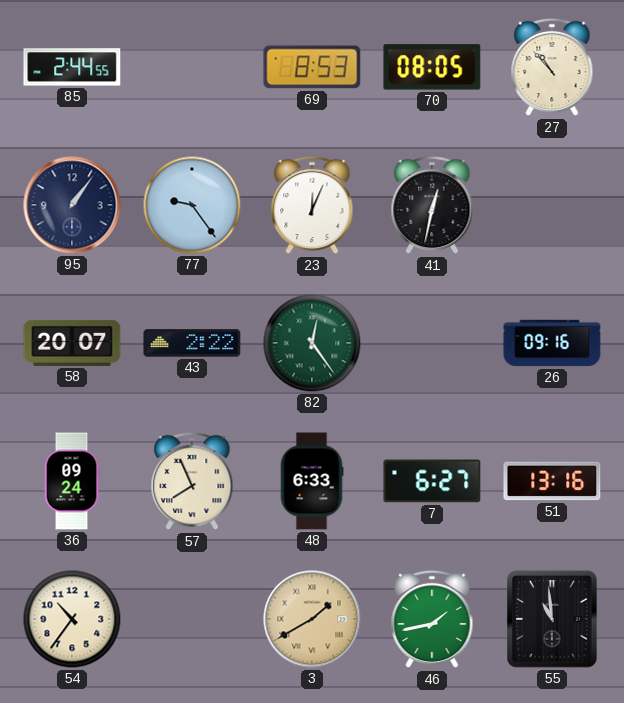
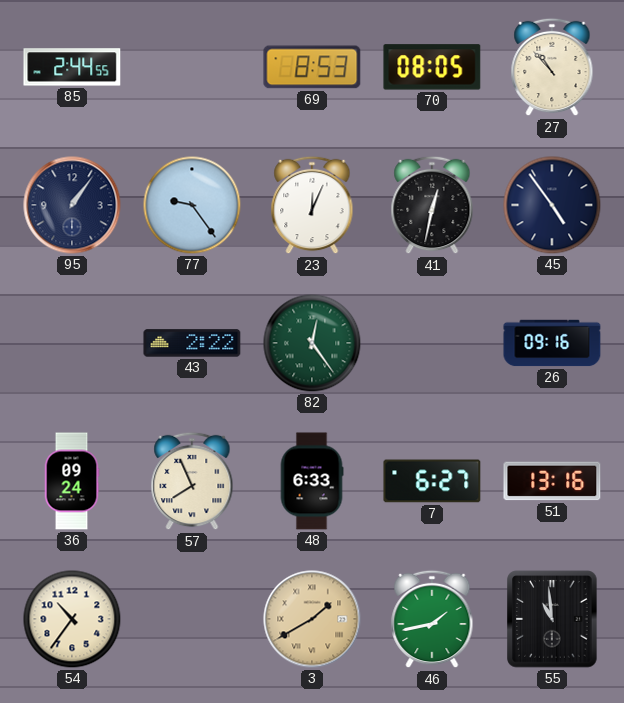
45: none -> 4:54 (552, 205)
58: 20:07 -> none (72, 343)
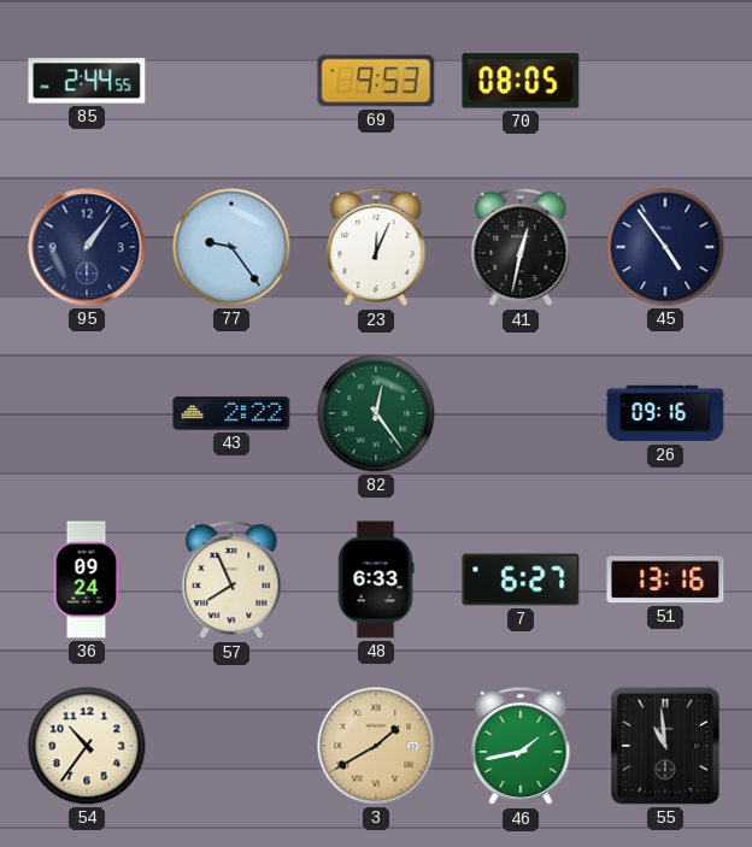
69: 8:53 -> 9:53 (376, 81)
27: 10:53 -> none (552, 67)
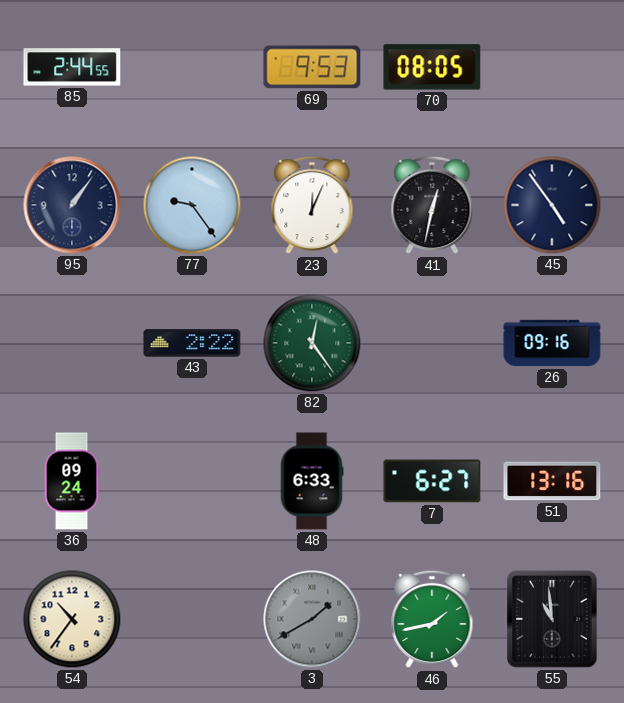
57: 7:56 -> none (231, 580)
3 dial: champagne -> grey (312, 619)
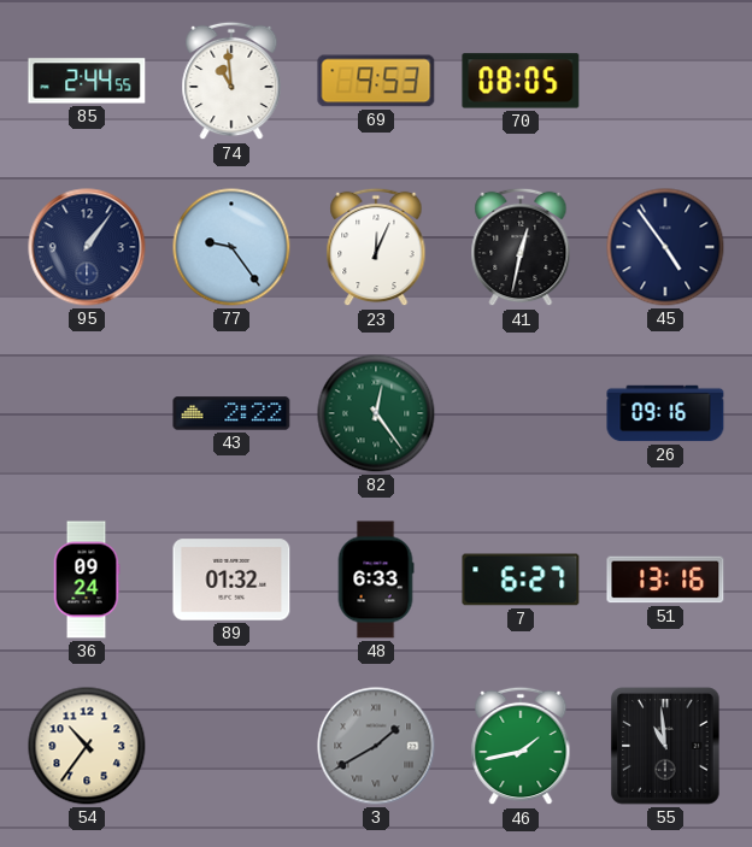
74: none -> 10:59 (231, 81)
89: none -> 01:32 (231, 580)
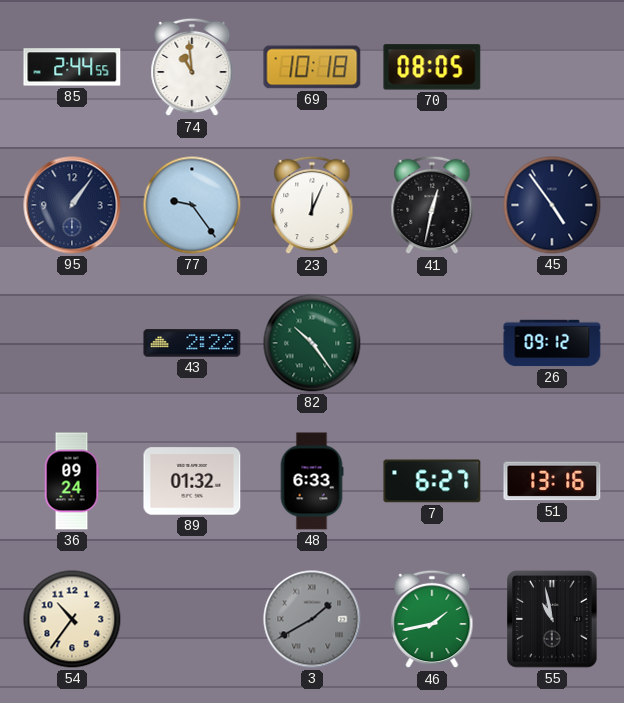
69: 9:53 -> 10:18 (312, 67)
82: 12:24 -> 10:24 (312, 343)
26: 09:16 -> 09:12 (552, 343)
55: 10:59 -> 10:58 (552, 619)
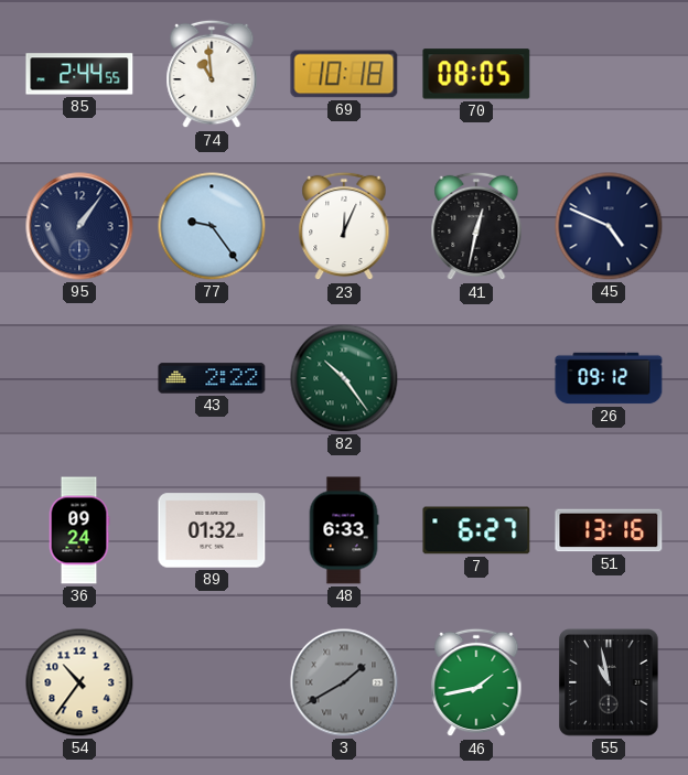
45: 4:54 -> 4:49 (609, 226)
